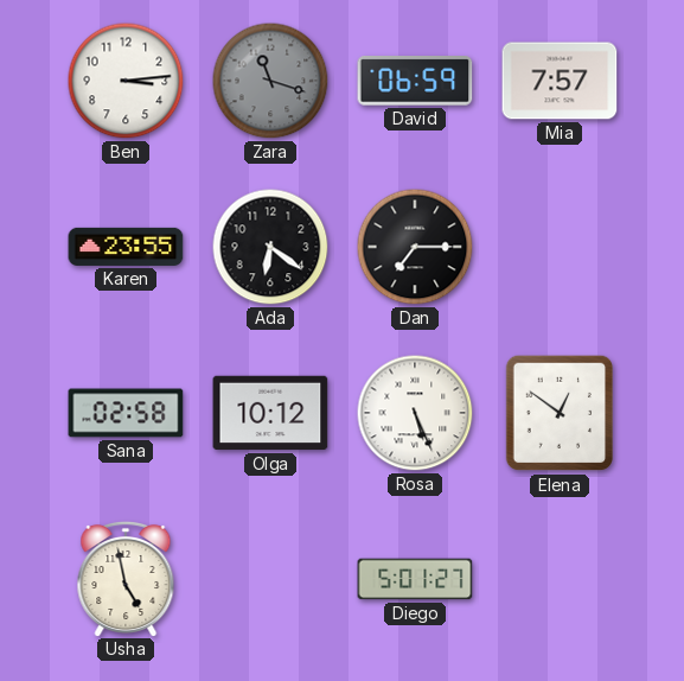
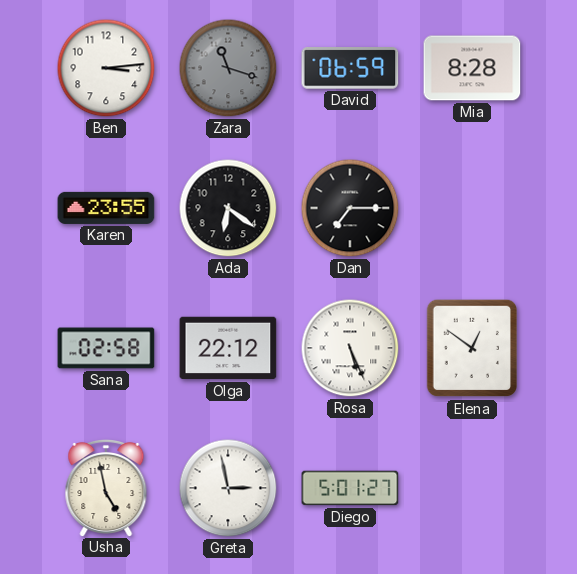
Mia: 7:57 -> 8:28 (472, 68)
Olga: 10:12 -> 22:12 (228, 348)
Greta: none -> 2:58 (228, 488)
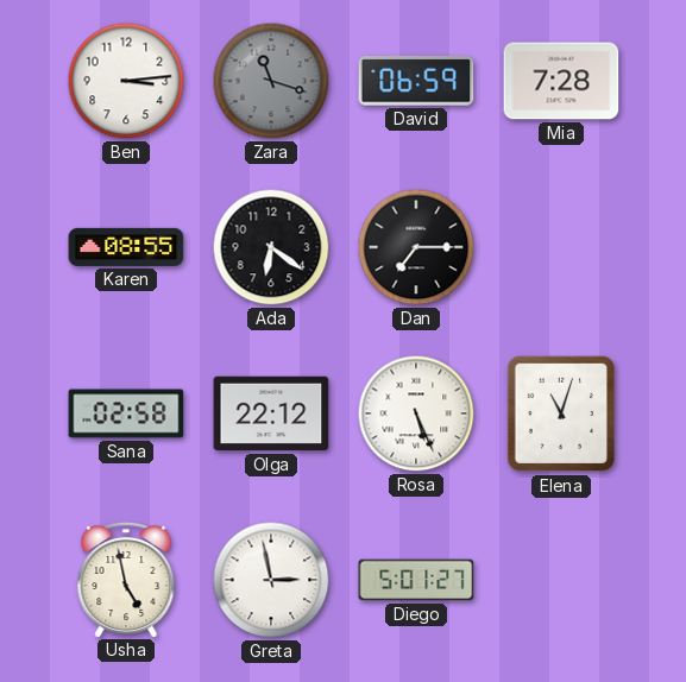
Mia: 8:28 -> 7:28 (561, 81)
Karen: 23:55 -> 08:55 (126, 247)
Elena: 12:51 -> 11:03 (560, 413)
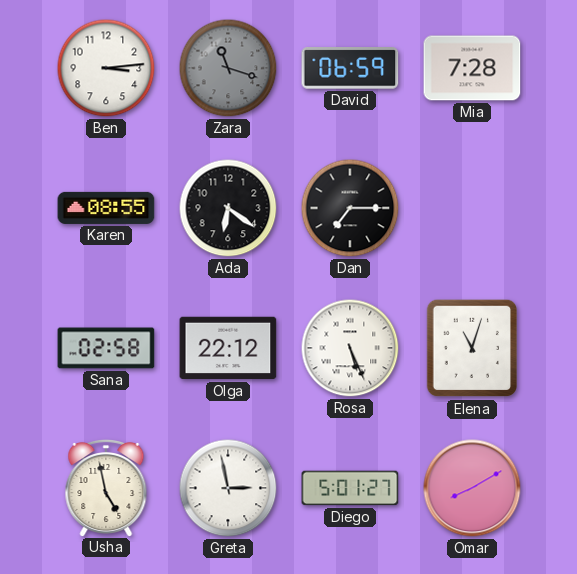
Omar: none -> 8:10 (472, 488)
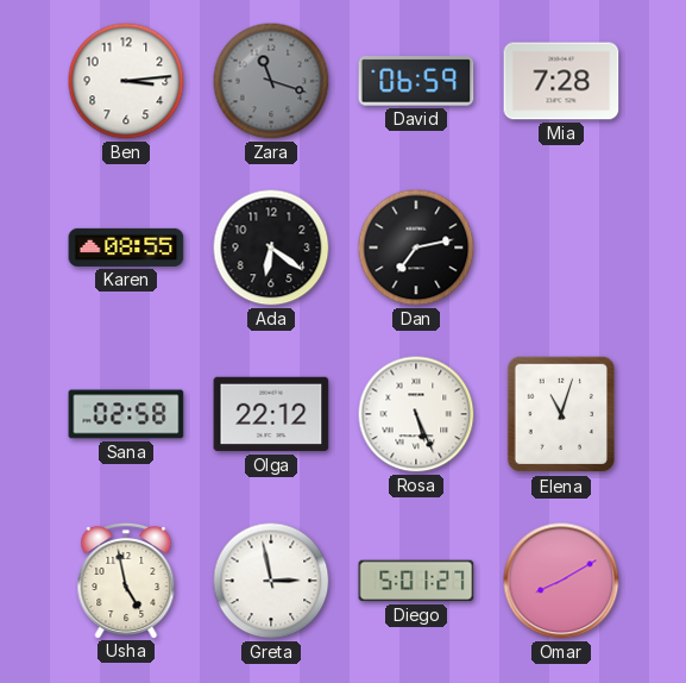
Dan: 7:15 -> 7:13 (416, 247)
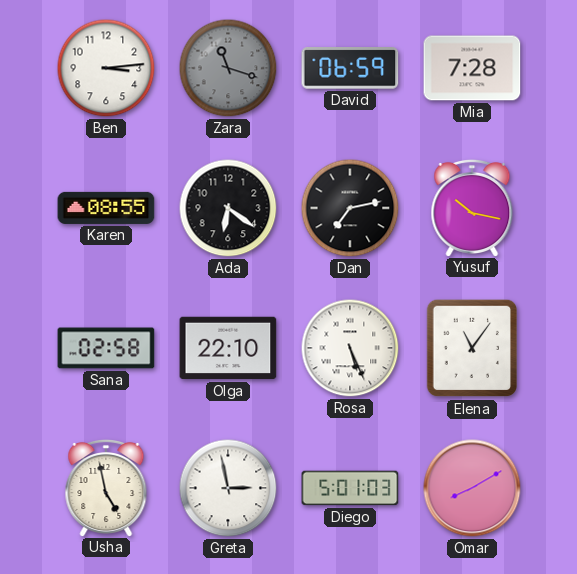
Yusuf: none -> 10:17 (472, 207)
Olga: 22:12 -> 22:10 (228, 348)
Elena: 11:03 -> 11:06 (471, 348)
Diego: 5:01:27 -> 5:01:03 (350, 488)
